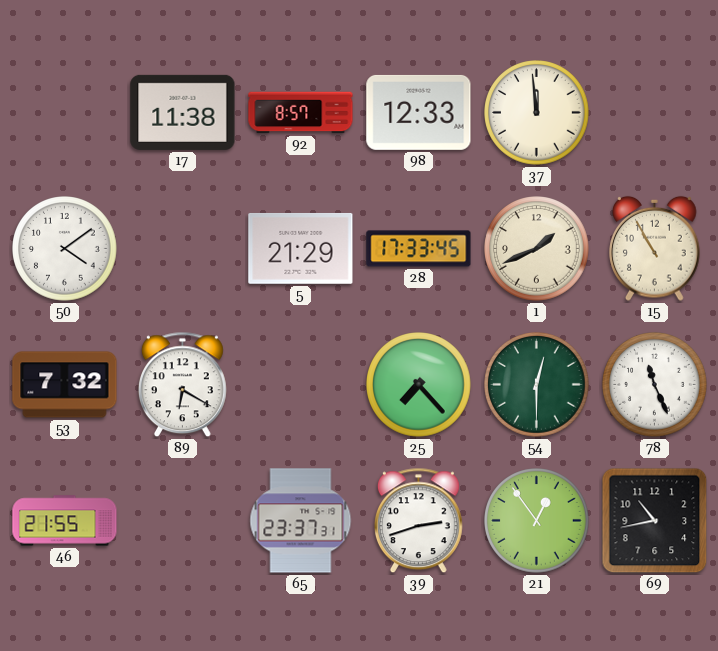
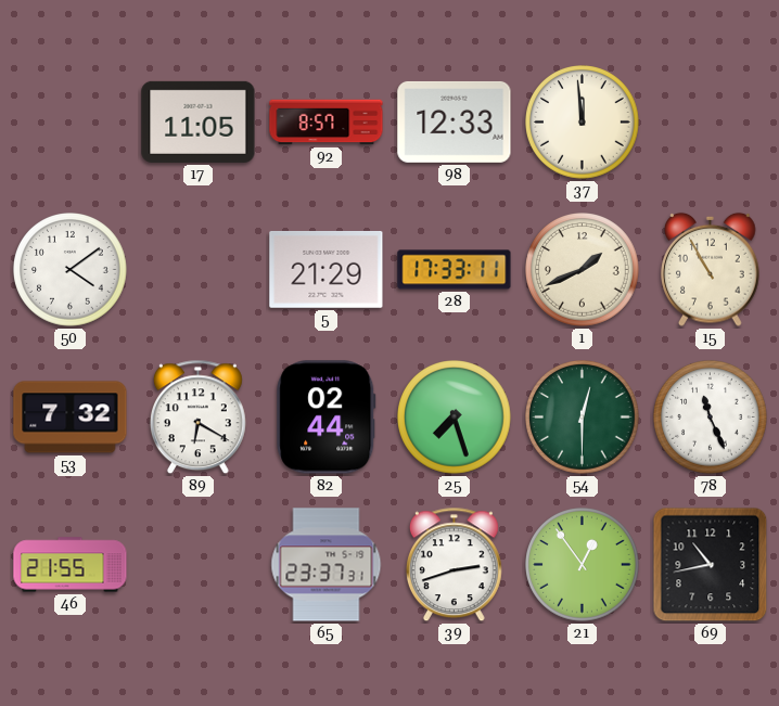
17: 11:38 -> 11:05 (199, 121)
28: 17:33:45 -> 17:33:11 (455, 270)
82: none -> 02:44 (327, 418)
25: 7:23 -> 7:27 (455, 418)
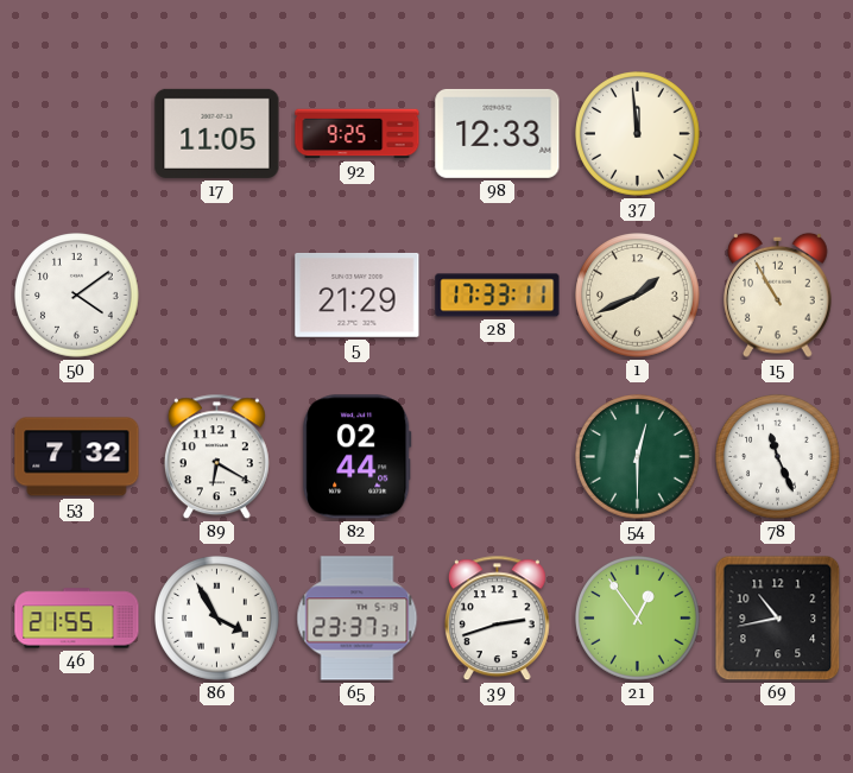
92: 8:57 -> 9:25 (358, 134)
25: 7:27 -> none (455, 418)
86: none -> 3:55 (217, 619)
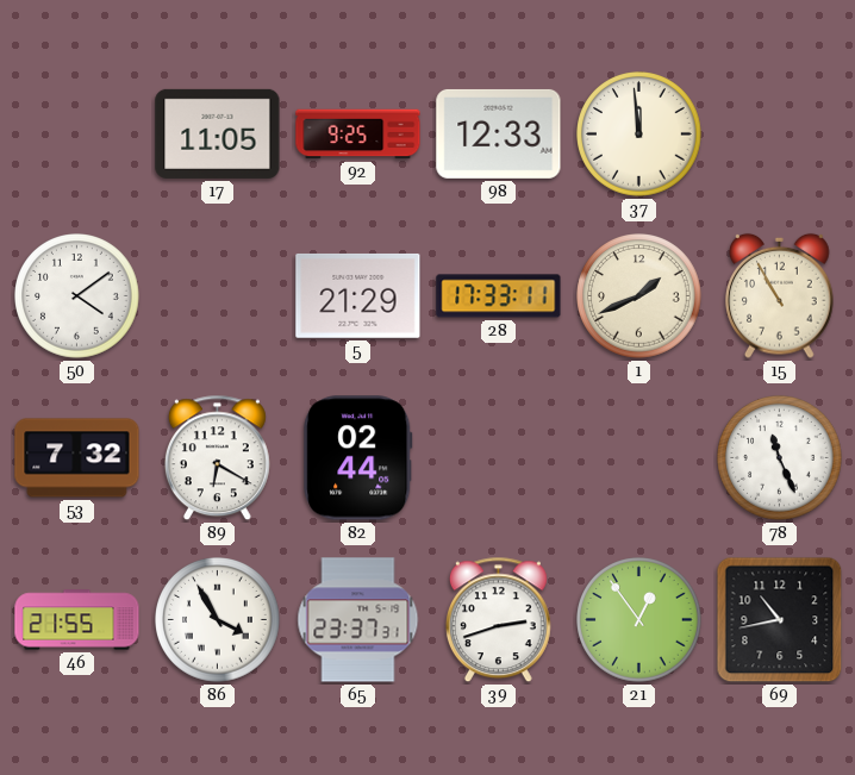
54: 12:30 -> none (638, 457)
